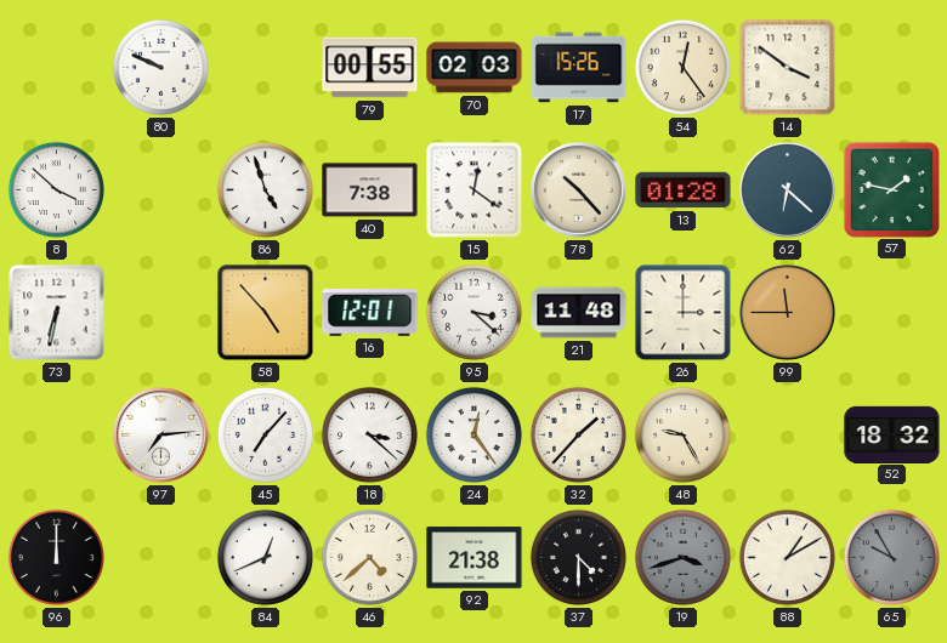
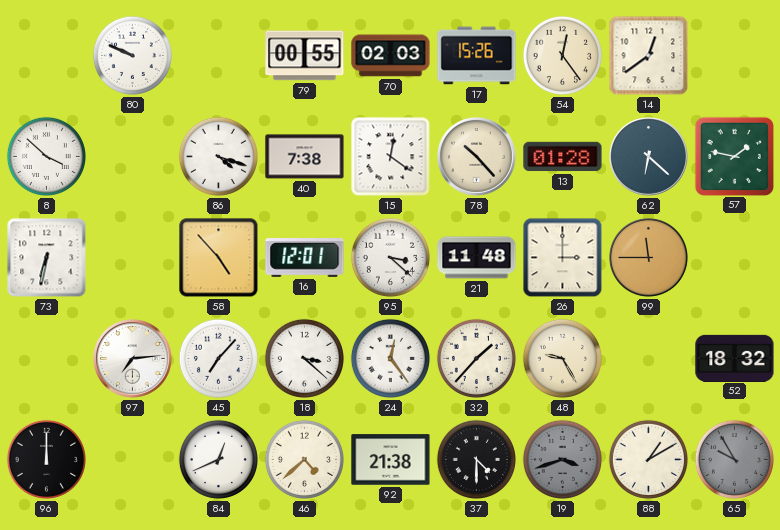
14: 3:51 -> 12:39 (649, 56)
86: 4:57 -> 4:18 (218, 156)
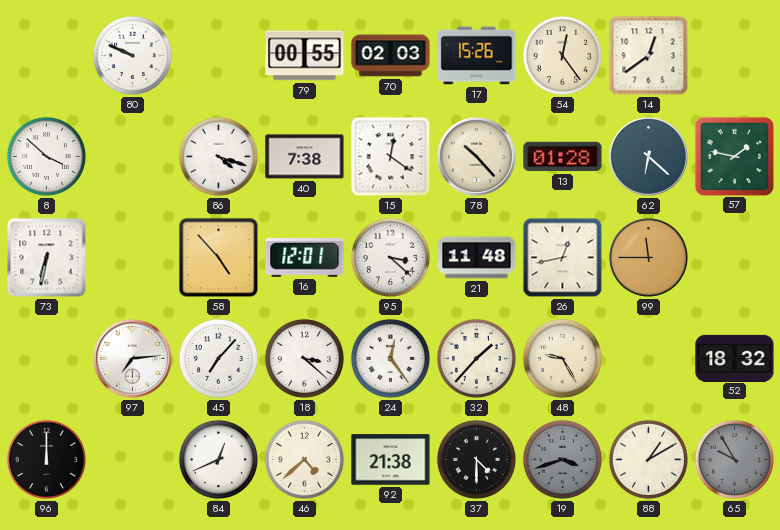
26: 3:00 -> 12:43 (563, 258)
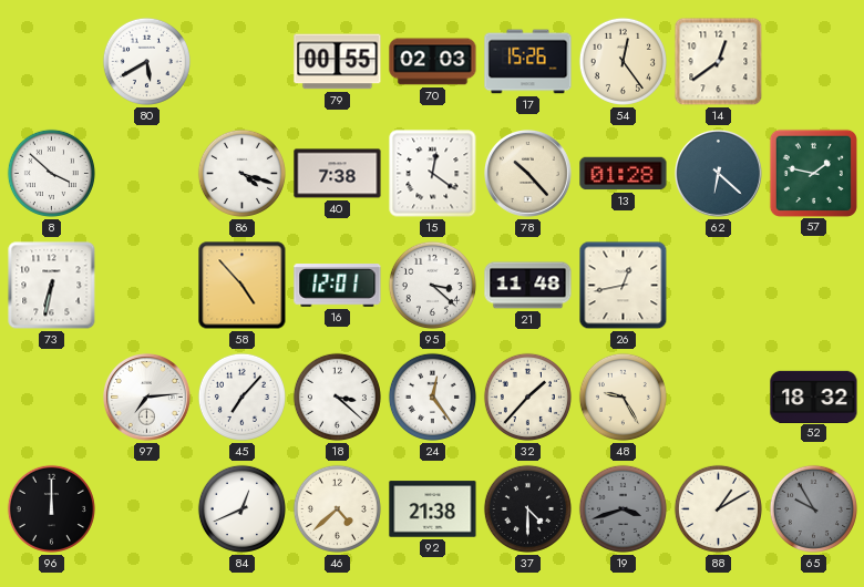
80: 9:49 -> 5:40 (146, 61)
99: 11:45 -> none (649, 258)
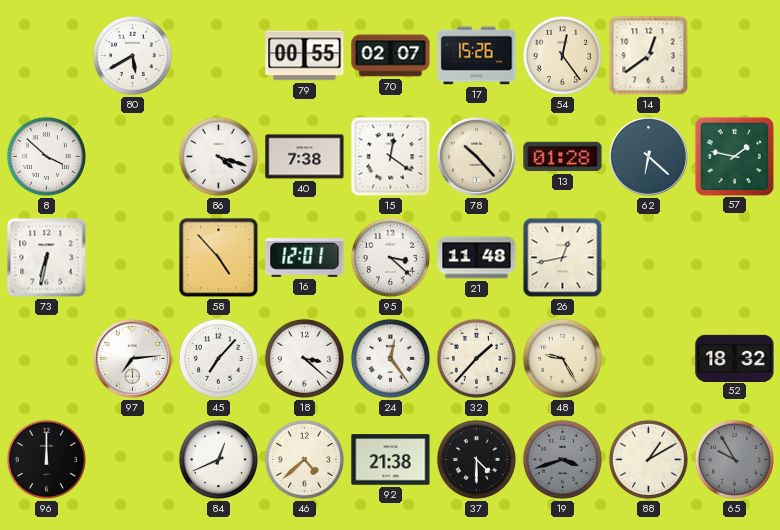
70: 02:03 -> 02:07 (391, 56)
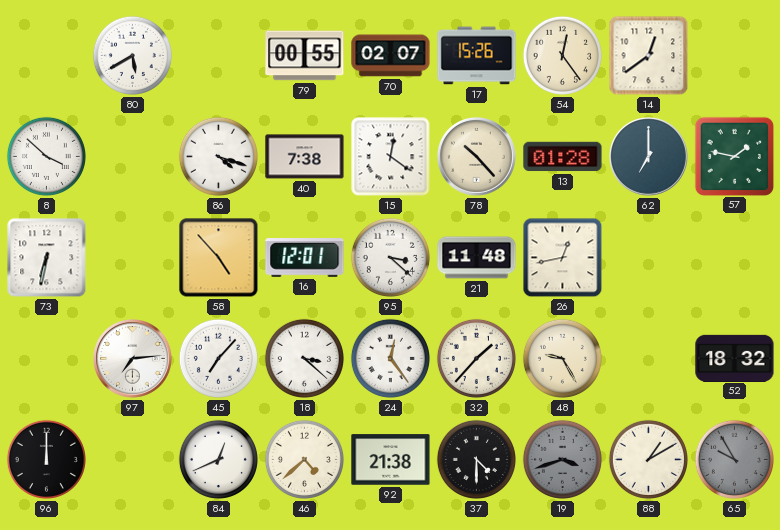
62: 6:22 -> 7:00 (649, 157)
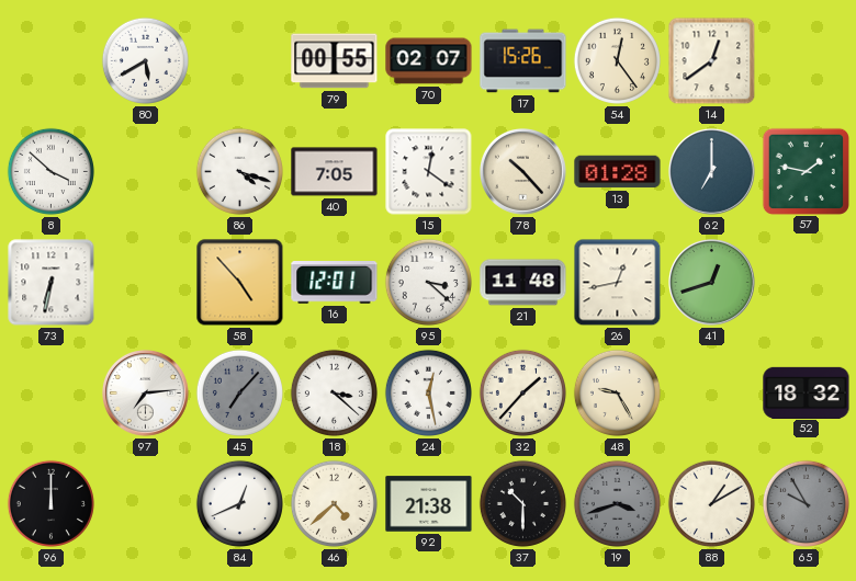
40: 7:38 -> 7:05 (335, 172)
41: none -> 12:42 (712, 283)
45 dial: white -> grey (239, 392)
24: 12:24 -> 12:28 (428, 392)
37: 4:30 -> 10:30 (522, 503)
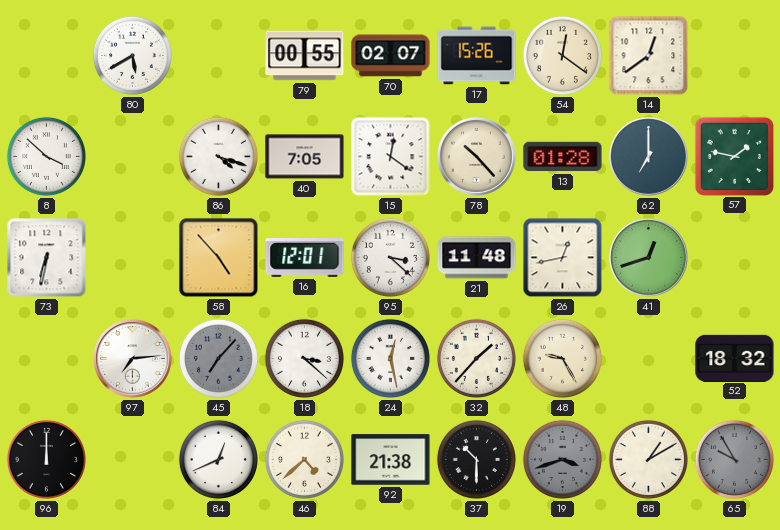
54: 12:24 -> 12:21 (562, 55)
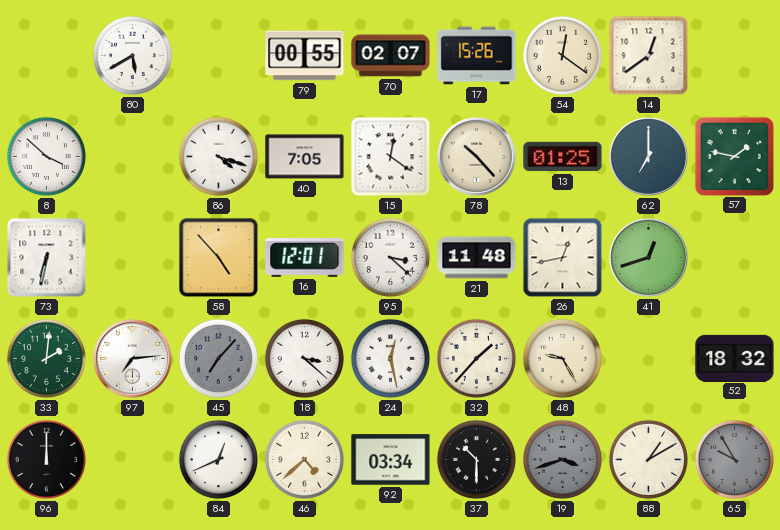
13: 01:28 -> 01:25 (563, 157)
33: none -> 2:01 (46, 358)
92: 21:38 -> 03:34 (391, 460)
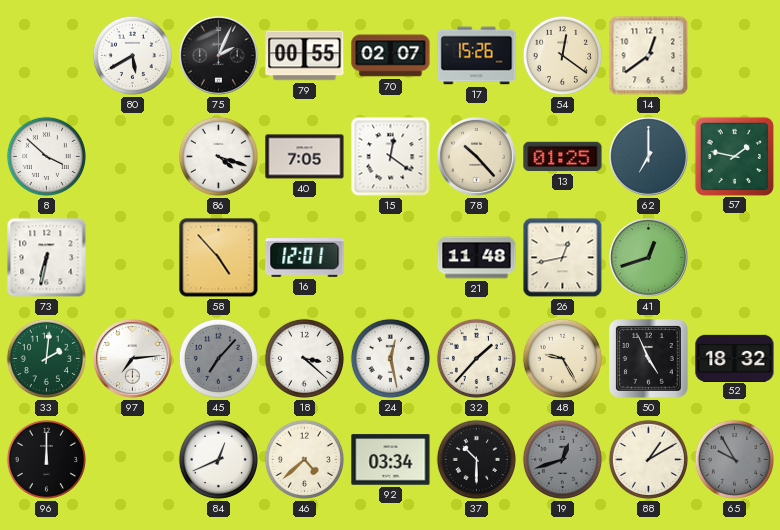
75: none -> 2:04 (219, 56)
95: 3:22 -> none (390, 257)
50: none -> 4:56 (649, 359)
19: 3:42 -> 12:42 (562, 459)
